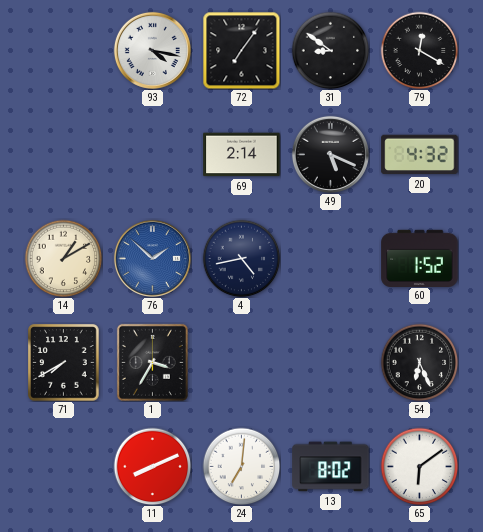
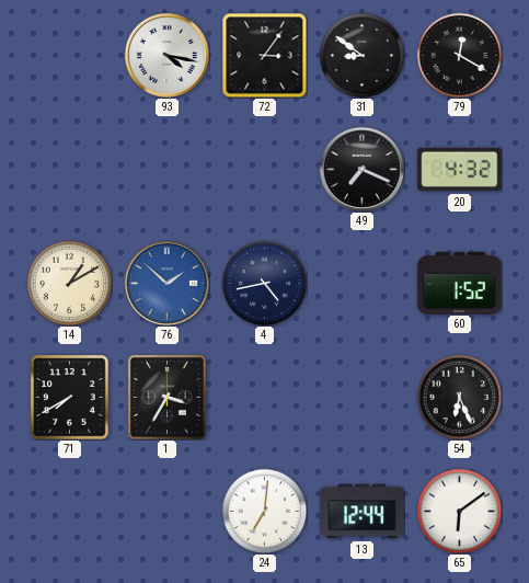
72: 7:06 -> 3:06 (264, 55)
69: 2:14 -> none (242, 155)
49: 5:19 -> 7:19 (361, 169)
11: 8:11 -> none (152, 466)
13: 8:02 -> 12:44 (363, 512)
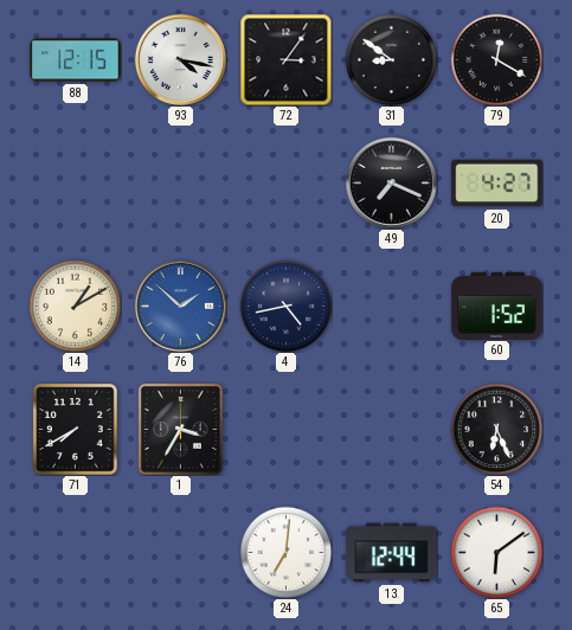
88: none -> 12:15 (76, 60)
20: 4:32 -> 4:27 (497, 184)
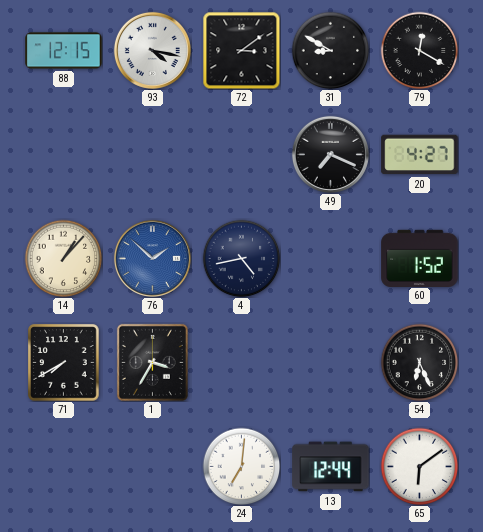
72: 3:06 -> 3:09 (241, 50)
31: 8:51 -> 8:50 (330, 50)
14: 1:10 -> 1:07 (63, 258)
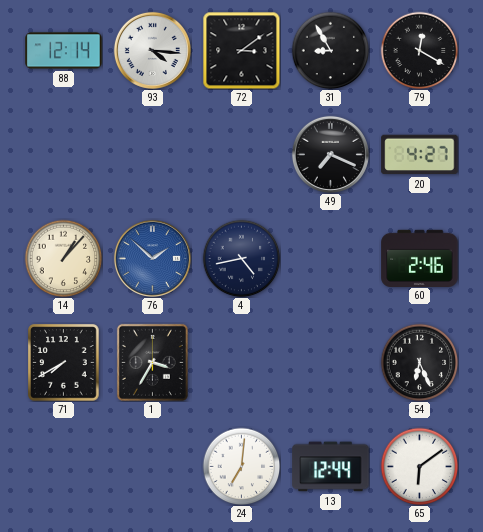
88: 12:15 -> 12:14 (64, 51)
93: 4:17 -> 4:16 (152, 50)
31: 8:50 -> 8:55 (330, 50)
60: 1:52 -> 2:46 (420, 258)
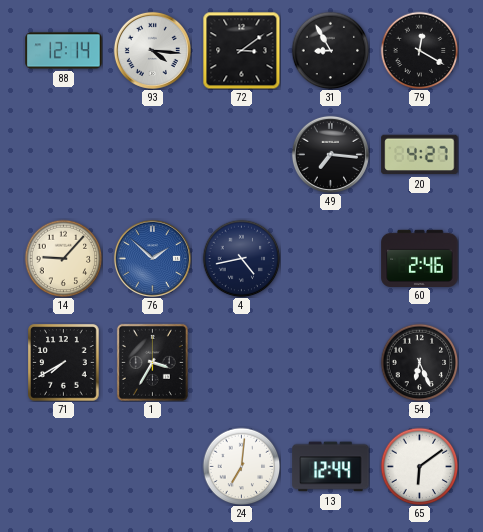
49: 7:19 -> 7:16 (330, 154)
14: 1:07 -> 9:07 (63, 258)
